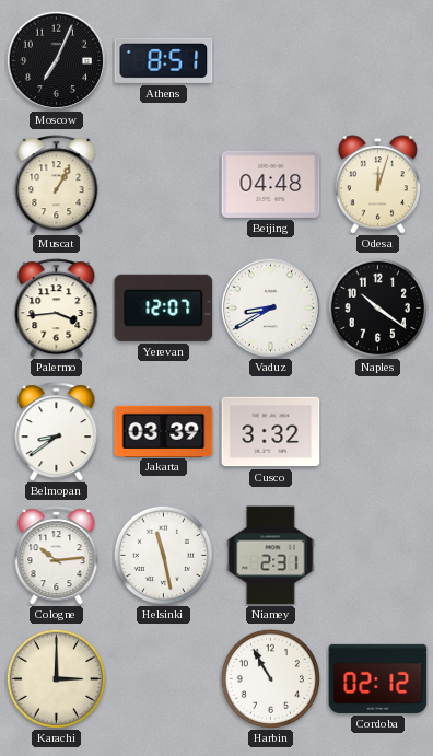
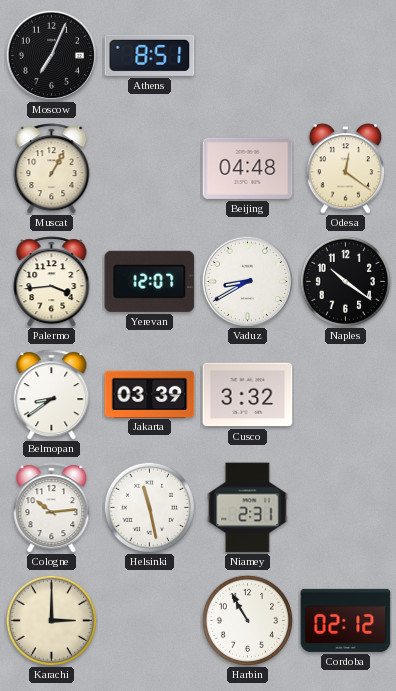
Odesa: 12:03 -> 12:21 (345, 169)
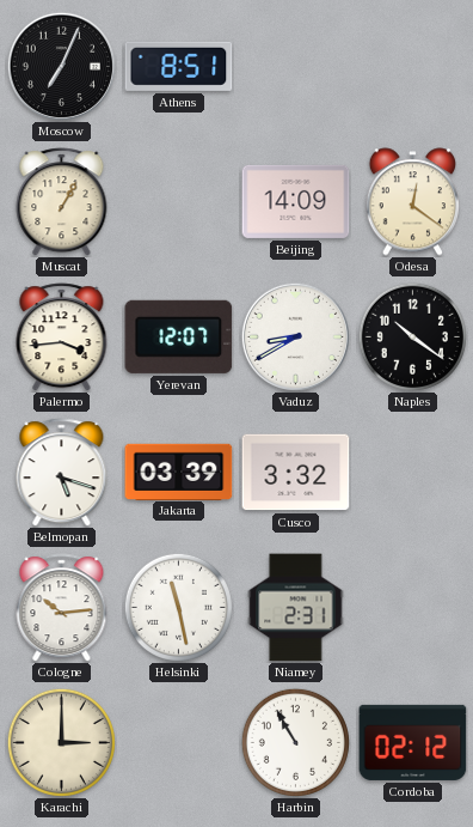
Beijing: 04:48 -> 14:09 (296, 201)
Belmopan: 8:39 -> 5:18 (62, 473)
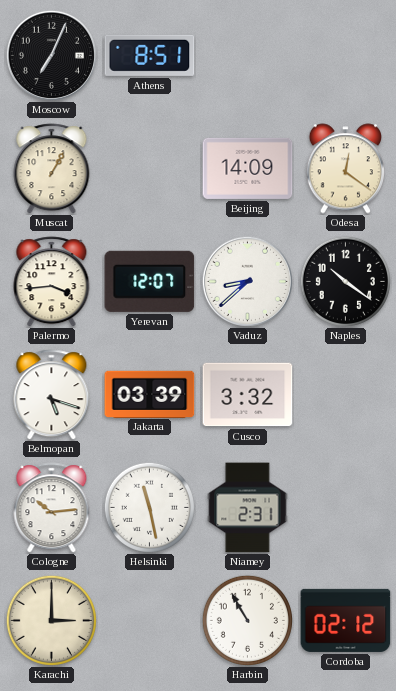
Vaduz: 8:40 -> 8:38 (247, 281)
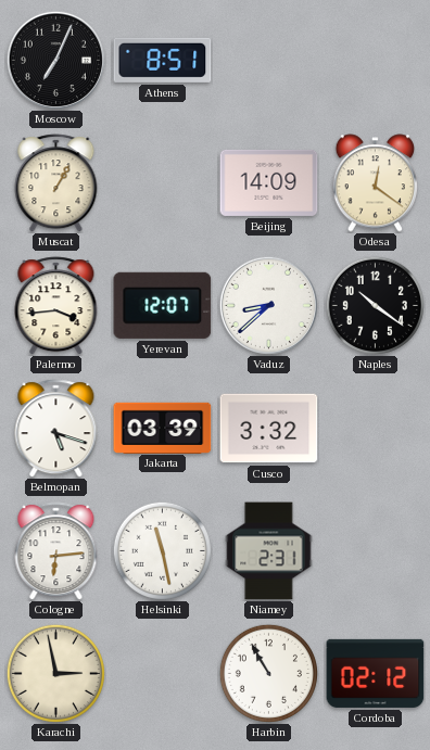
Cologne: 10:14 -> 6:14 (56, 551)
Karachi: 3:00 -> 2:58 (55, 673)
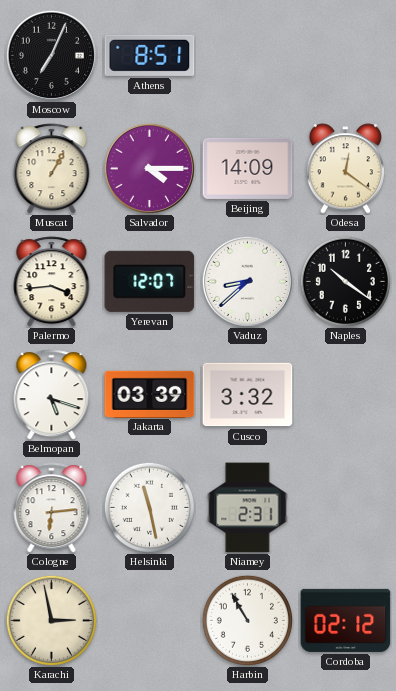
Salvador: none -> 4:15 (149, 168)
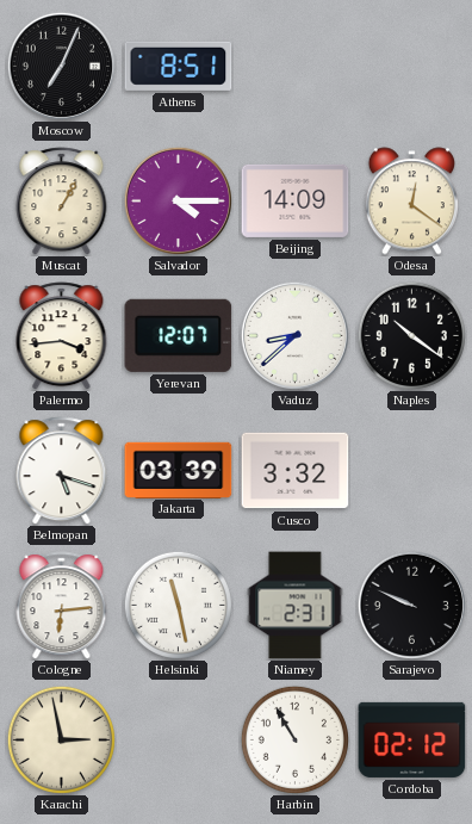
Sarajevo: none -> 9:49 (411, 605)
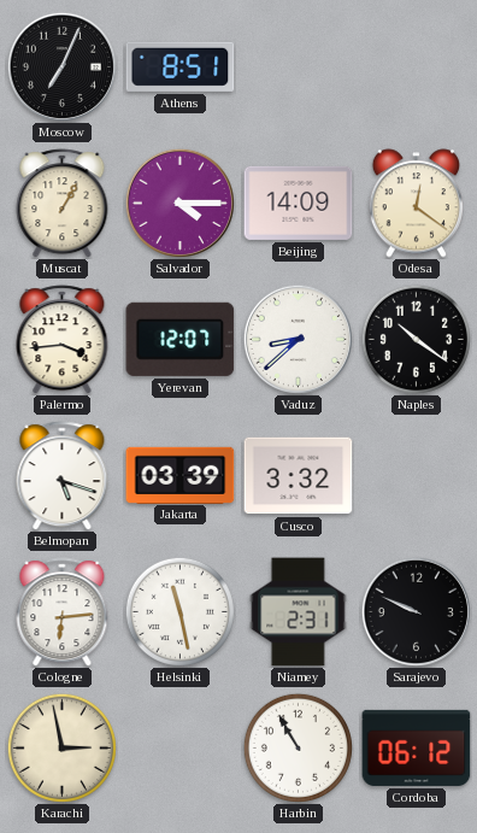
Cordoba: 02:12 -> 06:12 (417, 747)
